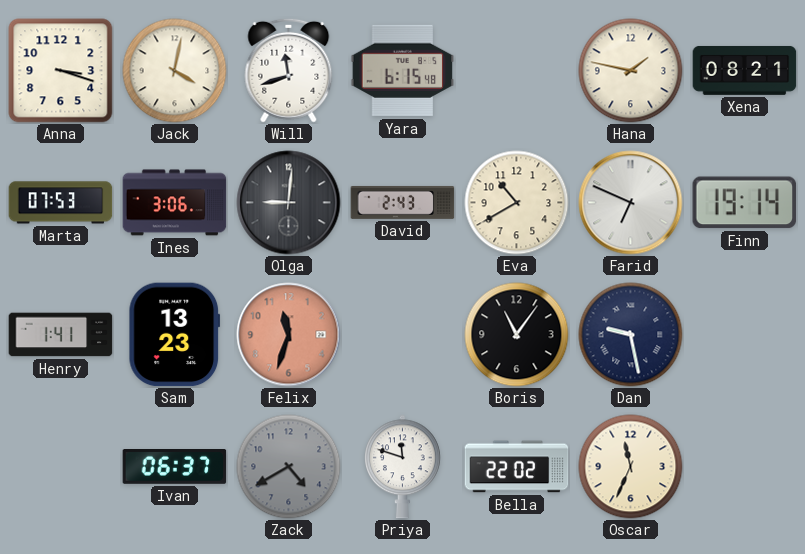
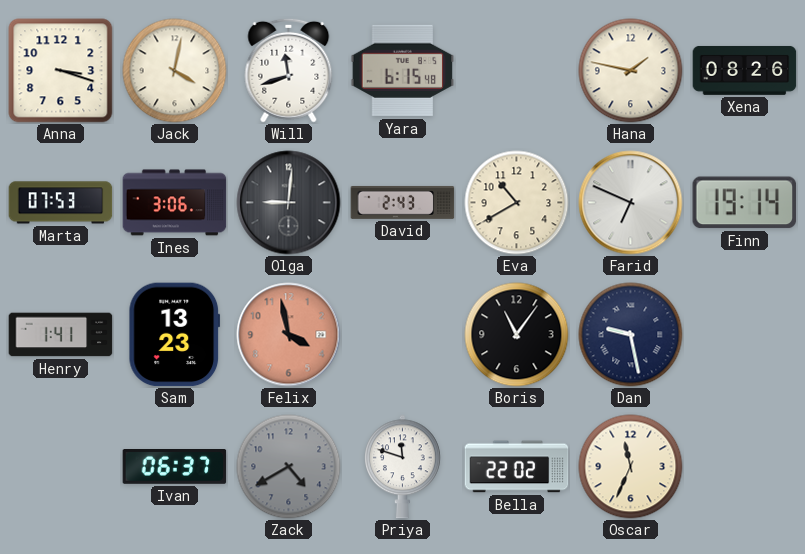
Xena: 08:21 -> 08:26 (745, 70)
Felix: 11:33 -> 3:58 (289, 335)
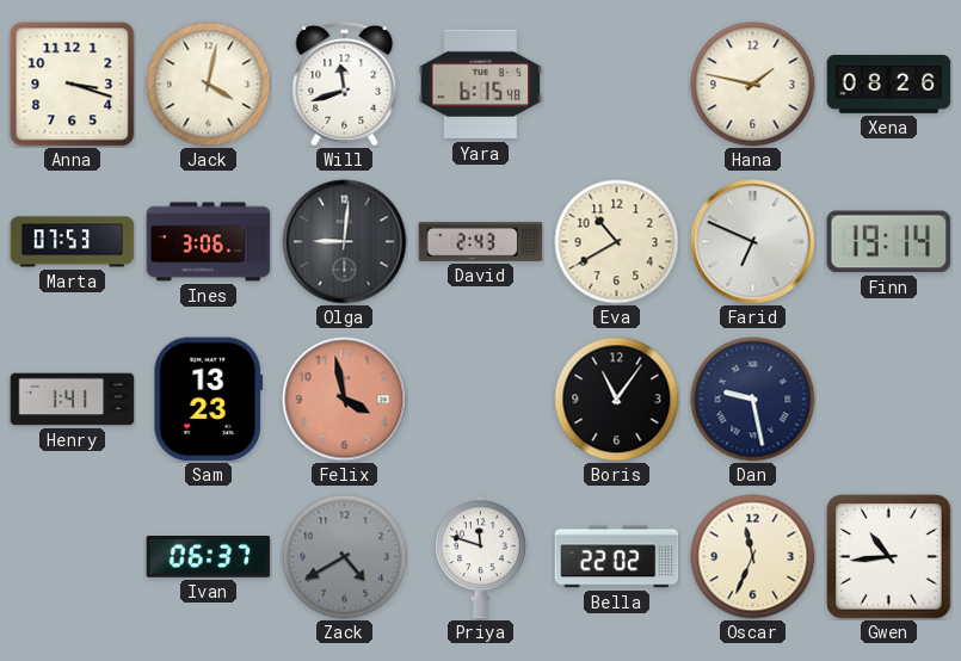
Gwen: none -> 10:44 (889, 557)
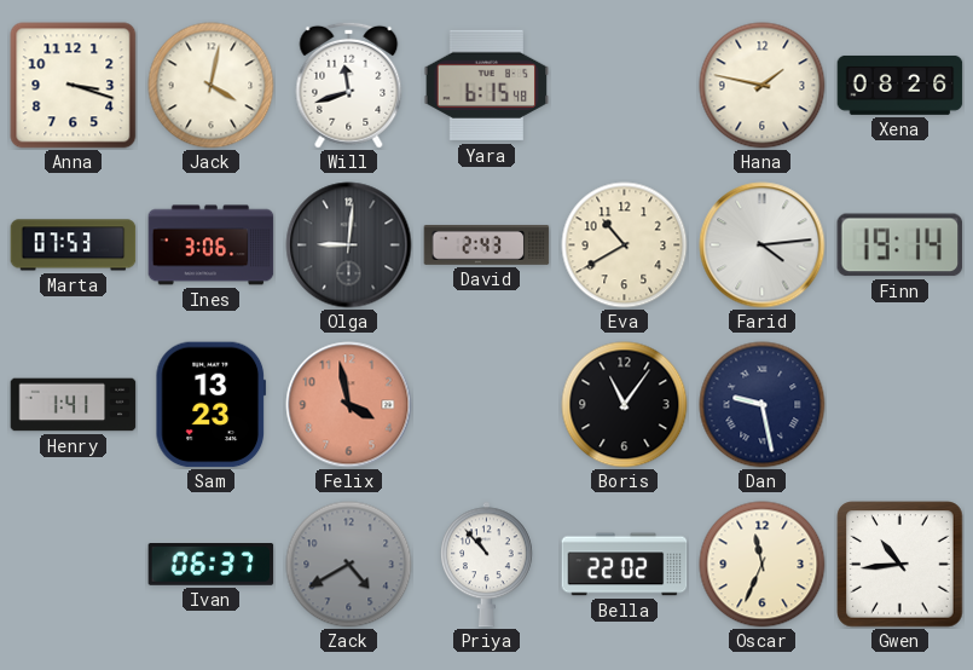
Farid: 6:49 -> 4:14 (763, 246)
Priya: 11:48 -> 10:53 (487, 565)
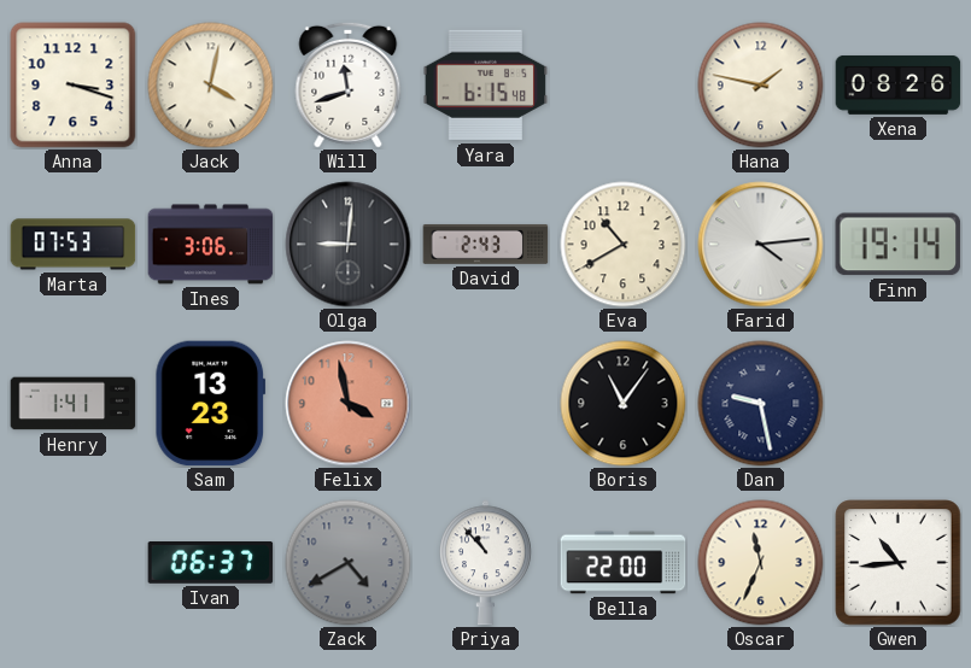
Bella: 22:02 -> 22:00 (624, 563)
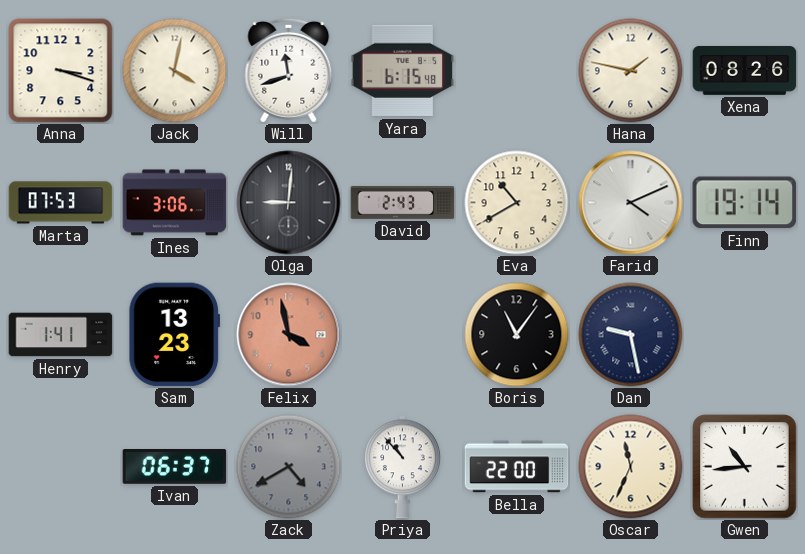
Farid: 4:14 -> 4:11 (631, 203)
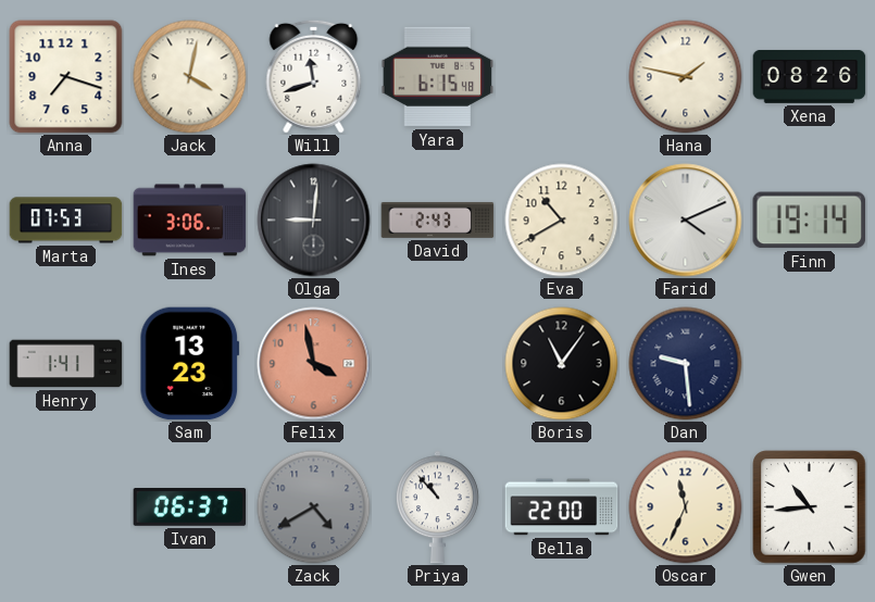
Anna: 3:18 -> 7:18 (66, 77)
Dan: 9:28 -> 9:29 (686, 364)
